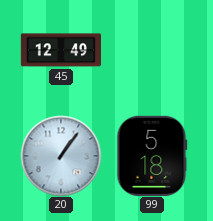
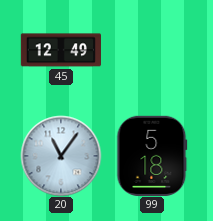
20: 1:06 -> 11:06 (61, 156)
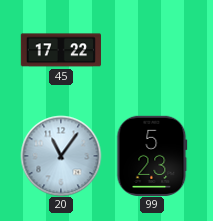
45: 12:49 -> 17:22 (60, 50)
99: 5:18 -> 5:23 (152, 156)
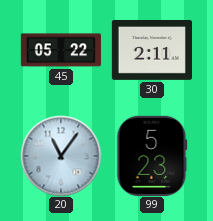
45: 17:22 -> 05:22 (60, 50)
30: none -> 2:11 (151, 50)
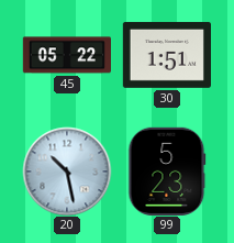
30: 2:11 -> 1:51 (166, 55)
20: 11:06 -> 10:28 (67, 172)
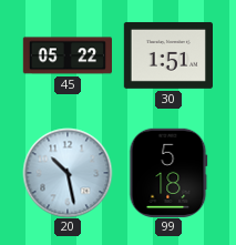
99: 5:23 -> 5:18 (168, 173)
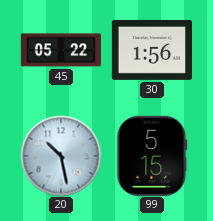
30: 1:51 -> 1:56 (151, 50)
99: 5:18 -> 5:15 (152, 156)
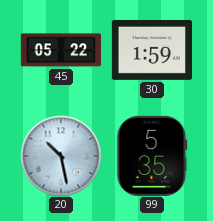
30: 1:56 -> 1:59 (151, 50)
99: 5:15 -> 5:35 (152, 156)
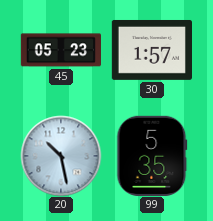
45: 05:22 -> 05:23 (60, 50)
30: 1:59 -> 1:57 (151, 50)
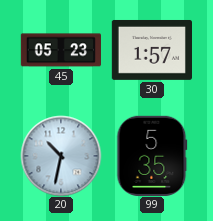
20: 10:28 -> 10:32 (61, 156)
